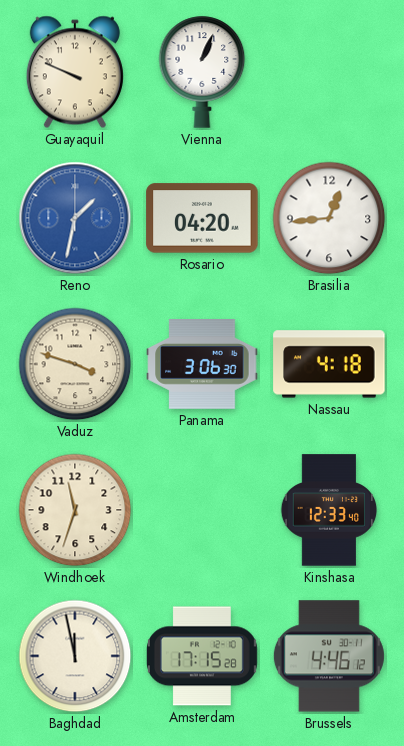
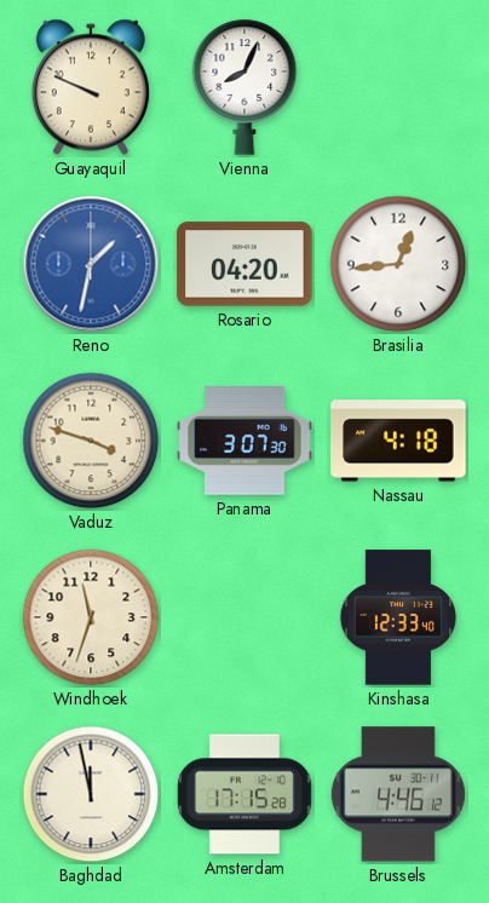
Vienna: 1:04 -> 8:04 (244, 87)
Panama: 3:06 -> 3:07 (244, 442)
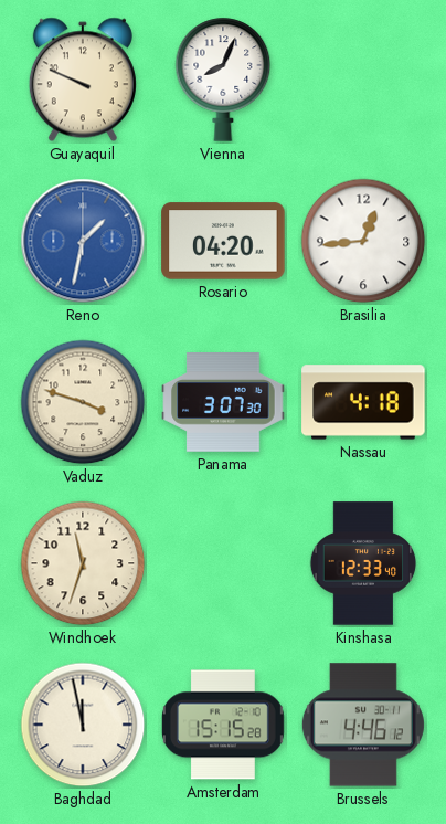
Amsterdam: 17:15 -> 15:15 (223, 725)
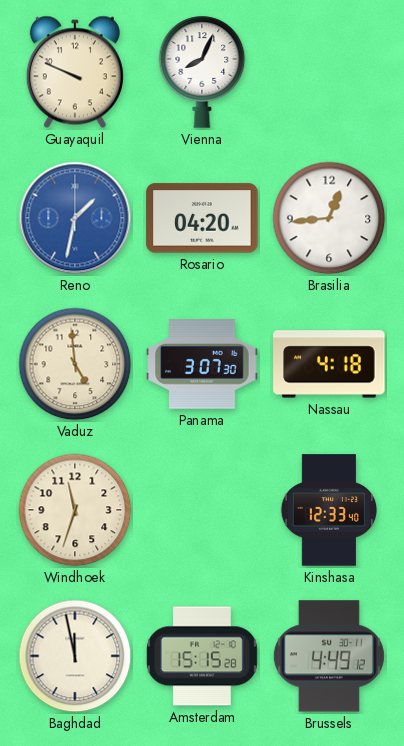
Vaduz: 3:48 -> 4:59 (75, 364)
Brussels: 4:46 -> 4:49 (329, 656)
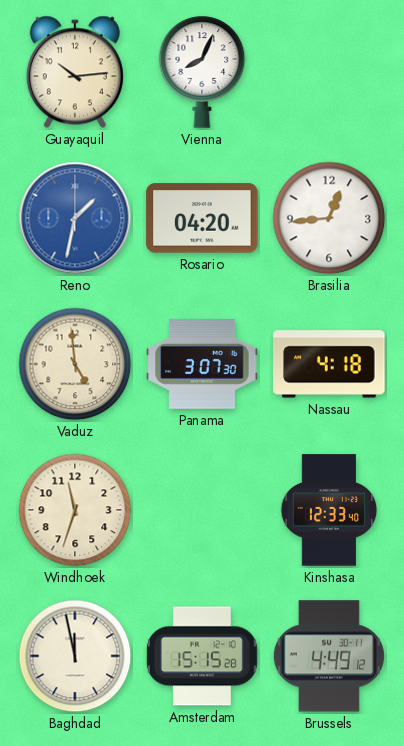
Guayaquil: 9:49 -> 10:14 (75, 72)
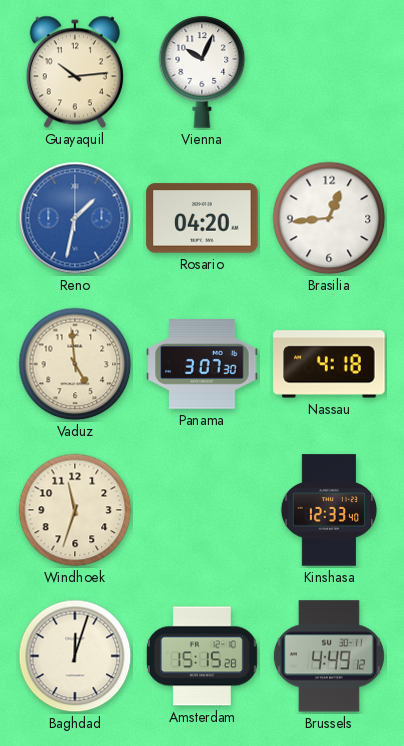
Vienna: 8:04 -> 10:04 (202, 72)
Baghdad: 11:58 -> 12:03 (75, 656)
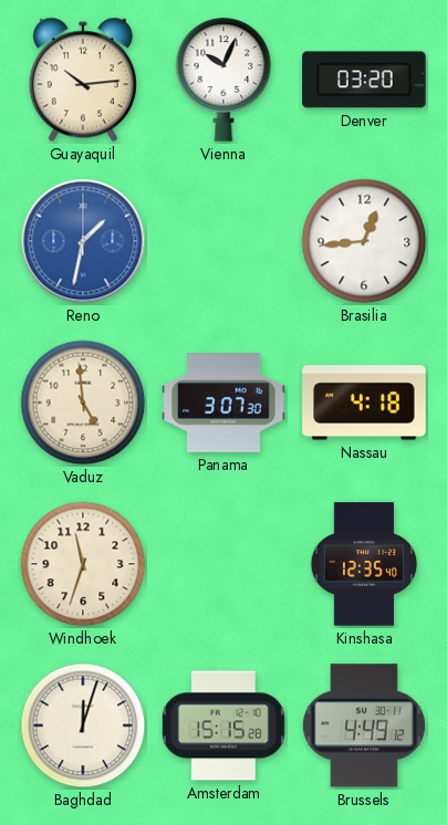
Denver: none -> 03:20 (364, 80)
Rosario: 04:20 -> none (202, 218)
Kinshasa: 12:33 -> 12:35 (364, 564)
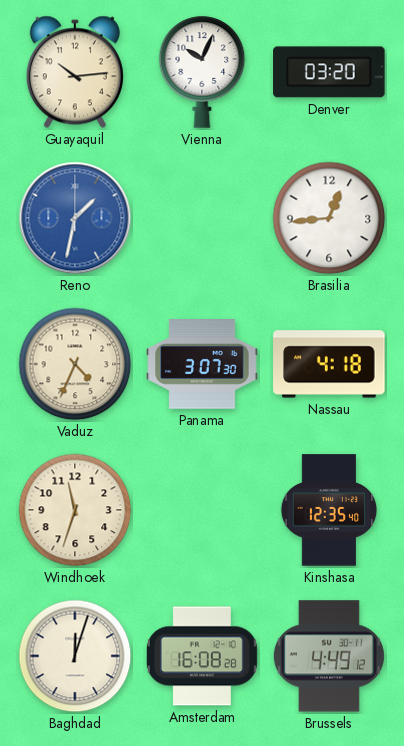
Vaduz: 4:59 -> 4:34 (75, 364)
Amsterdam: 15:15 -> 16:08 (202, 656)
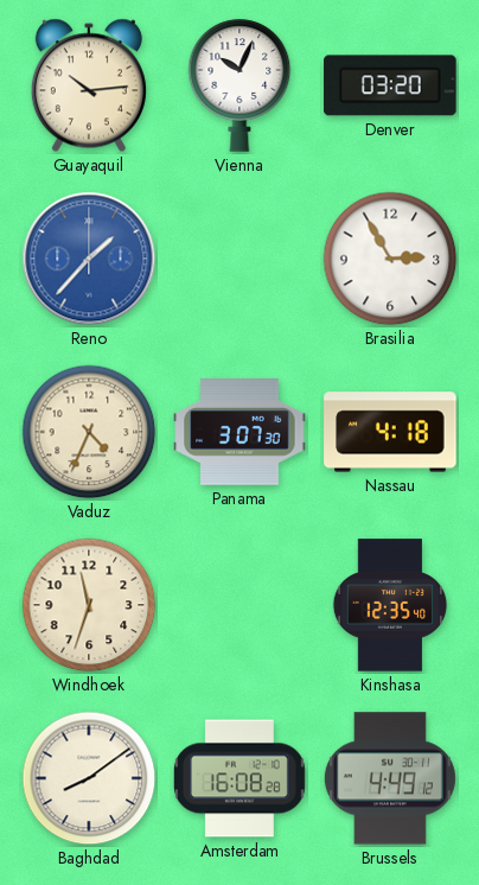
Reno: 1:32 -> 1:37 (89, 259)
Brasilia: 12:44 -> 2:55 (390, 259)
Baghdad: 12:03 -> 8:09 (89, 778)
